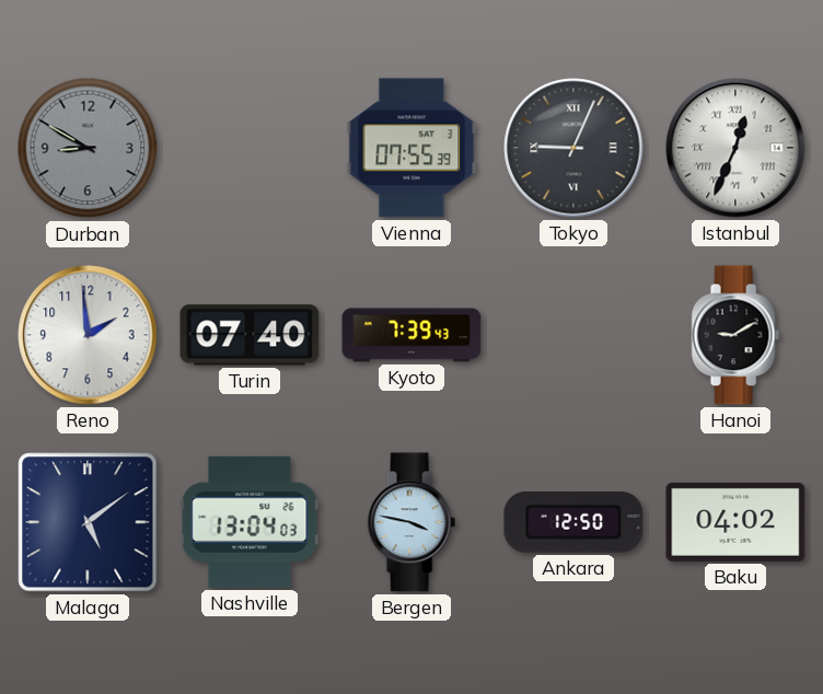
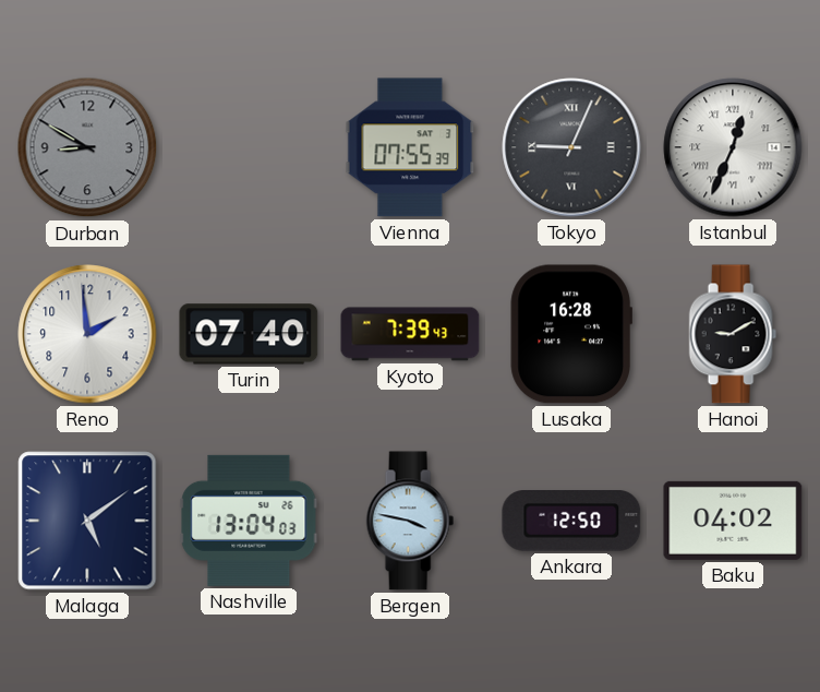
Lusaka: none -> 16:28 (571, 334)
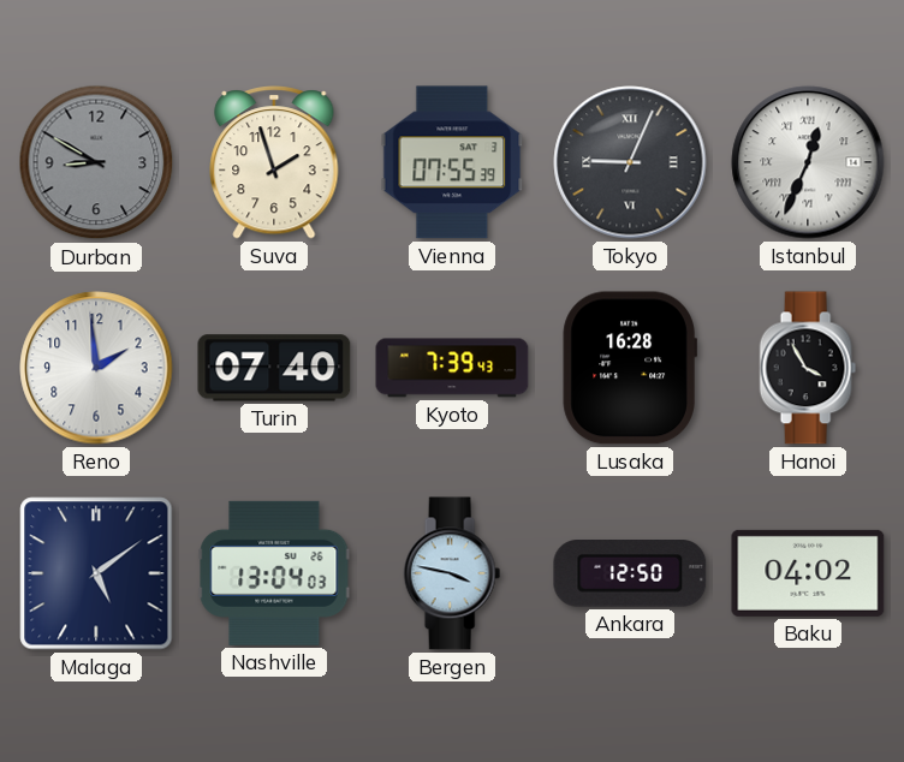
Suva: none -> 1:57 (274, 162)
Hanoi: 9:10 -> 3:55 (808, 368)
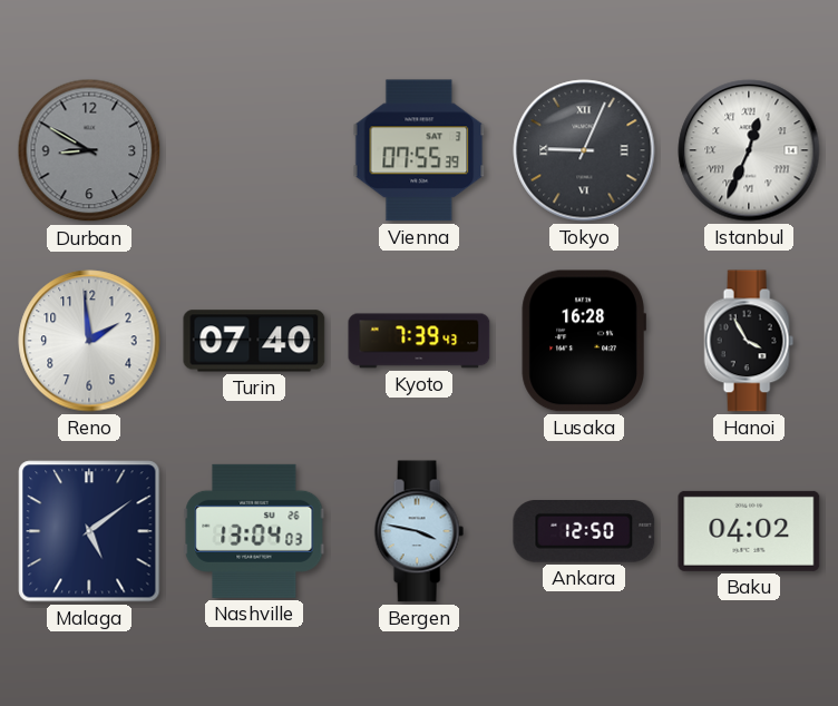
Suva: 1:57 -> none (274, 162)
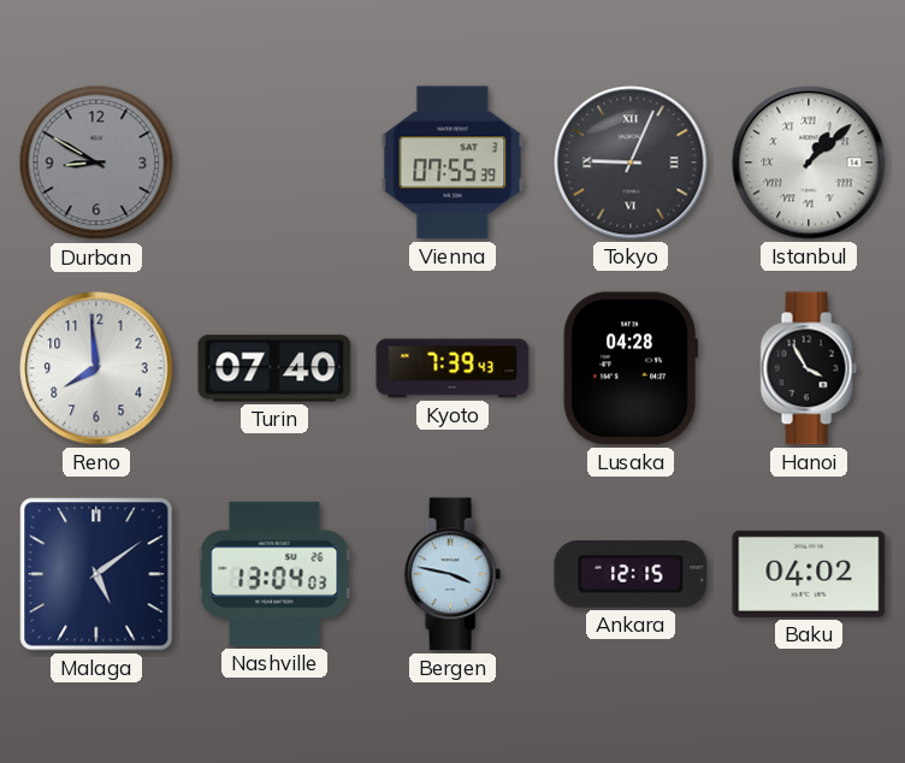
Istanbul: 12:34 -> 1:08 (809, 162)
Reno: 1:59 -> 7:59 (96, 368)
Lusaka: 16:28 -> 04:28 (631, 368)
Ankara: 12:50 -> 12:15 (631, 575)
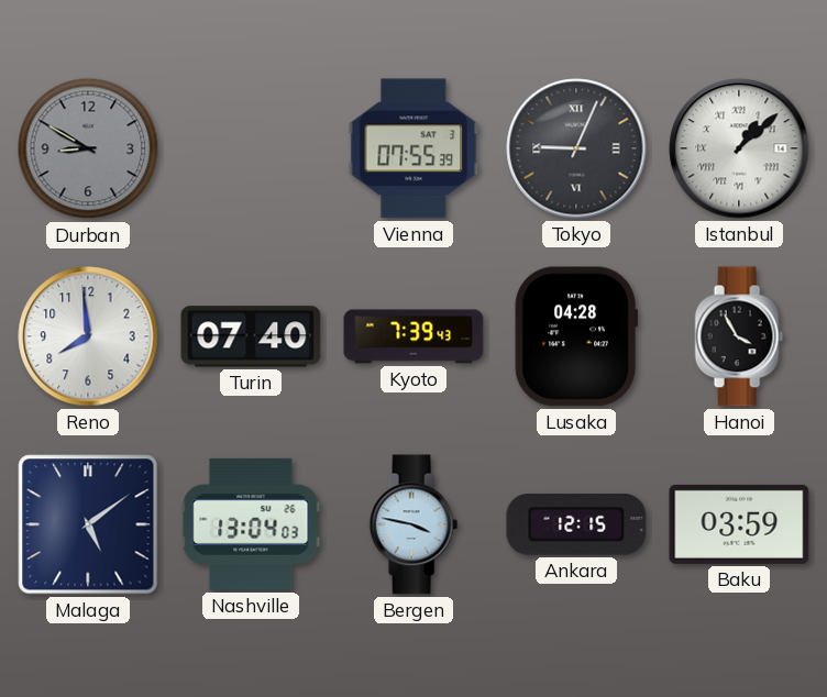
Baku: 04:02 -> 03:59 (739, 524)
